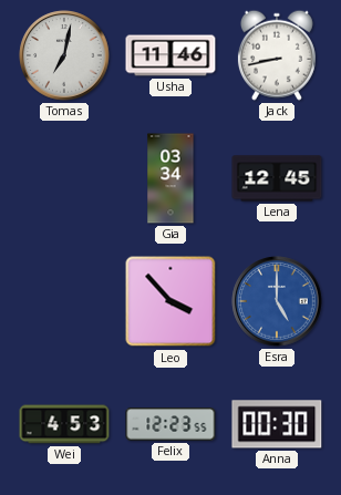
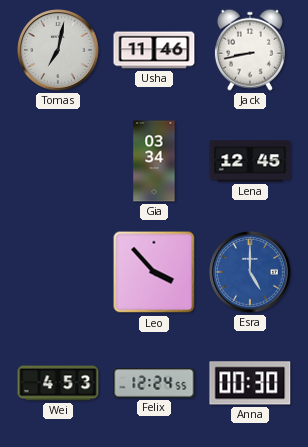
Felix: 12:23 -> 12:24 (154, 383)
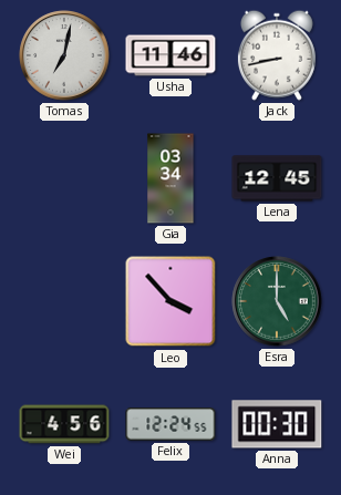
Esra dial: blue -> green (277, 301)
Wei: 4:53 -> 4:56 (64, 424)
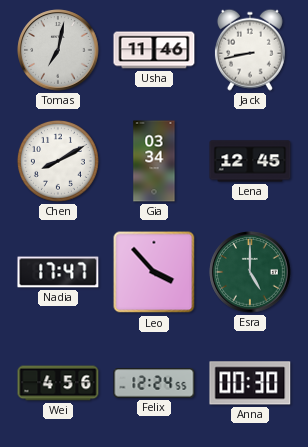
Chen: none -> 8:10 (58, 161)
Nadia: none -> 17:47 (58, 272)
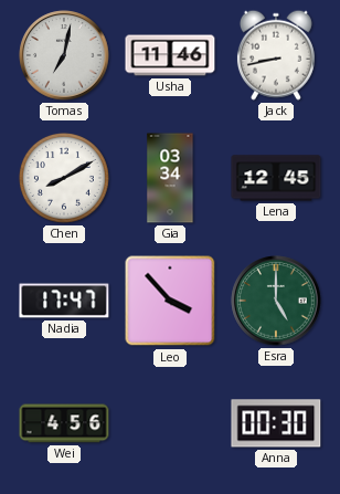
Felix: 12:24 -> none (154, 383)
